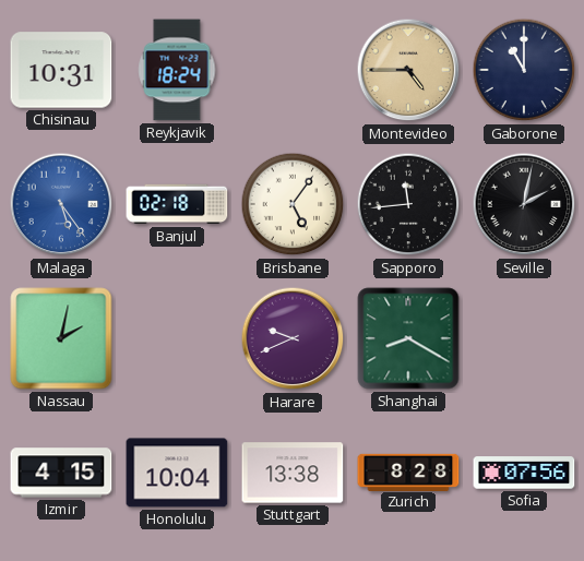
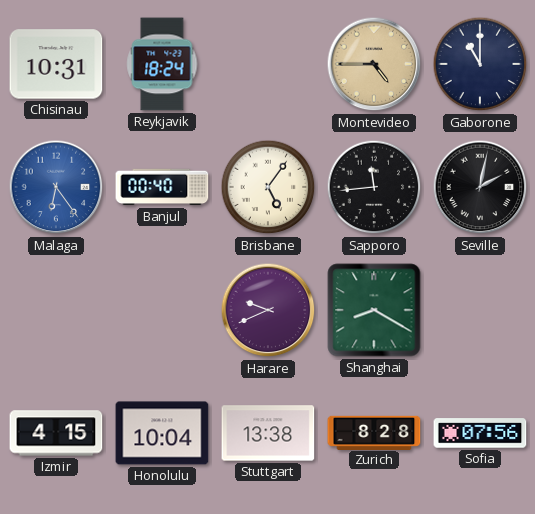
Malaga: 5:24 -> 6:24 (56, 187)
Banjul: 02:18 -> 00:40 (162, 187)
Nassau: 2:02 -> none (61, 338)
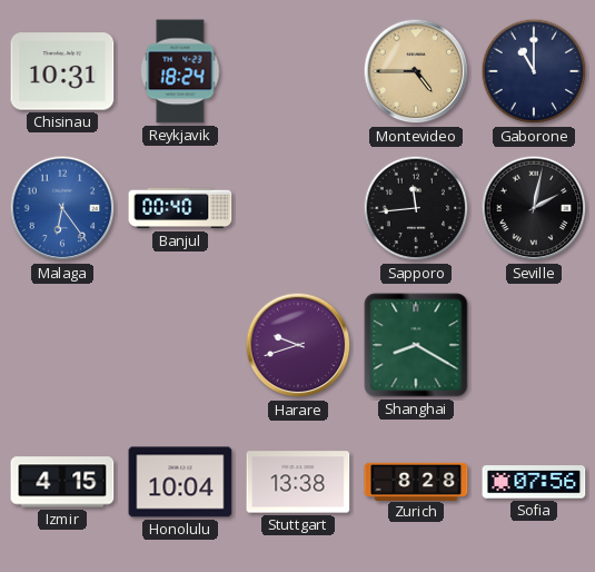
Brisbane: 5:06 -> none (268, 187)
Harare: 9:41 -> 9:42 (298, 345)
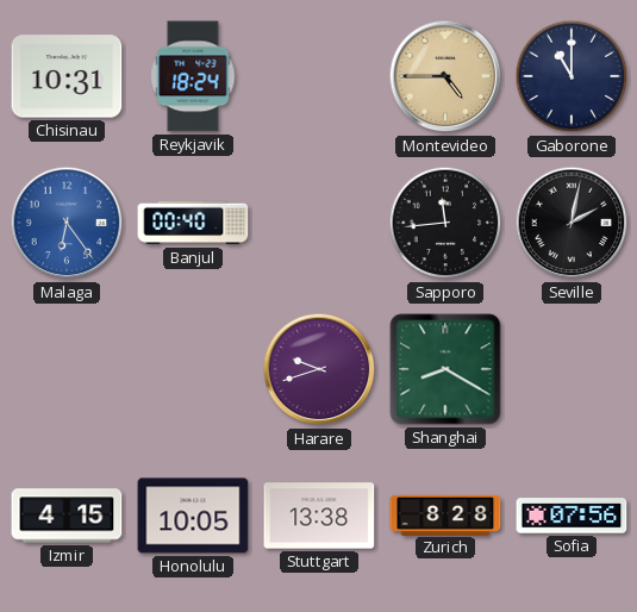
Honolulu: 10:04 -> 10:05 (193, 516)
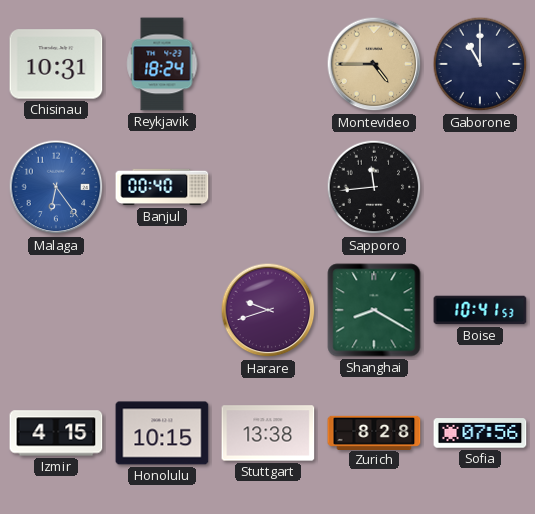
Seville: 2:02 -> none (572, 223)
Boise: none -> 10:41 (480, 310)
Honolulu: 10:05 -> 10:15 (162, 433)
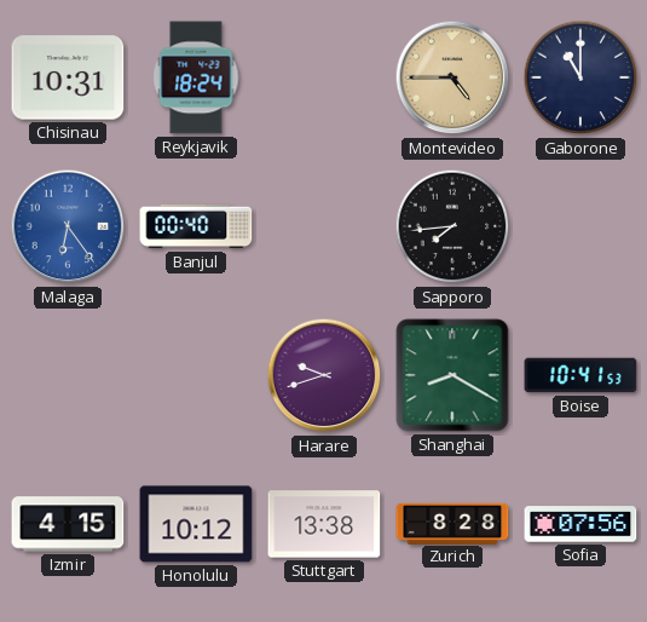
Sapporo: 11:44 -> 7:44 (452, 226)
Honolulu: 10:15 -> 10:12 (196, 524)
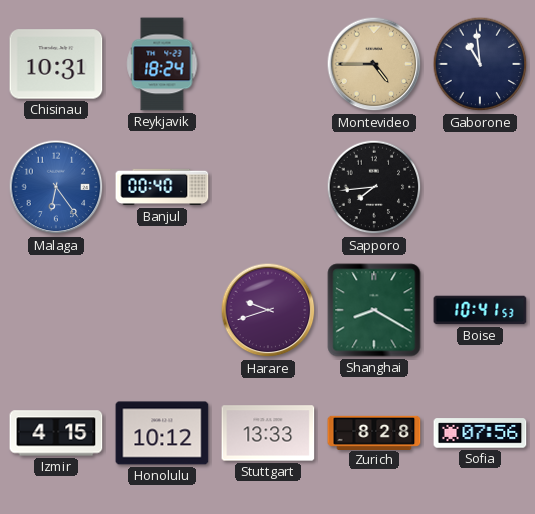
Gaborone: 11:00 -> 10:59 (480, 64)
Stuttgart: 13:38 -> 13:33 (268, 433)
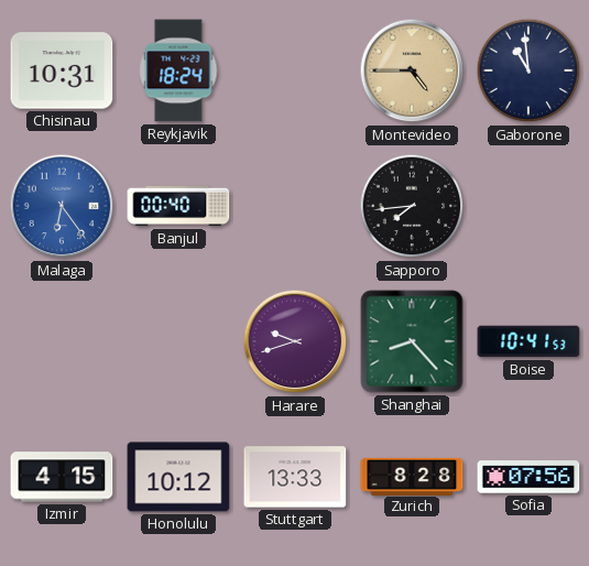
Shanghai: 8:20 -> 8:23 (412, 341)
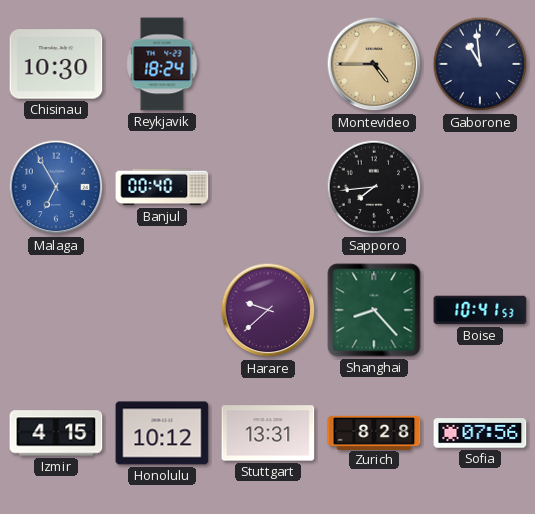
Chisinau: 10:31 -> 10:30 (56, 64)
Malaga: 6:24 -> 6:55 (56, 187)
Harare: 9:42 -> 9:38 (268, 310)
Stuttgart: 13:33 -> 13:31 (268, 433)
